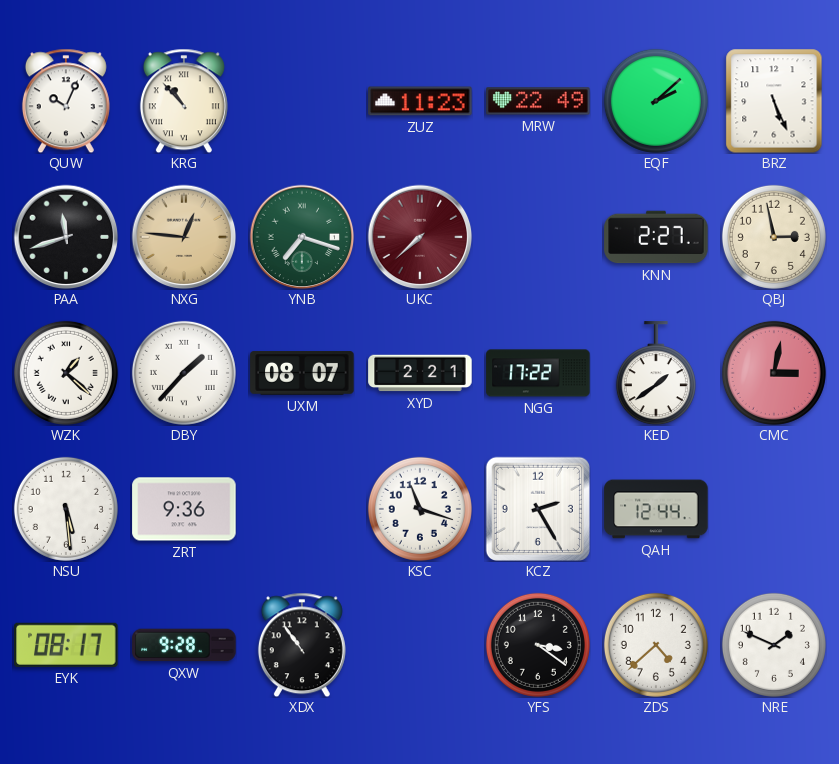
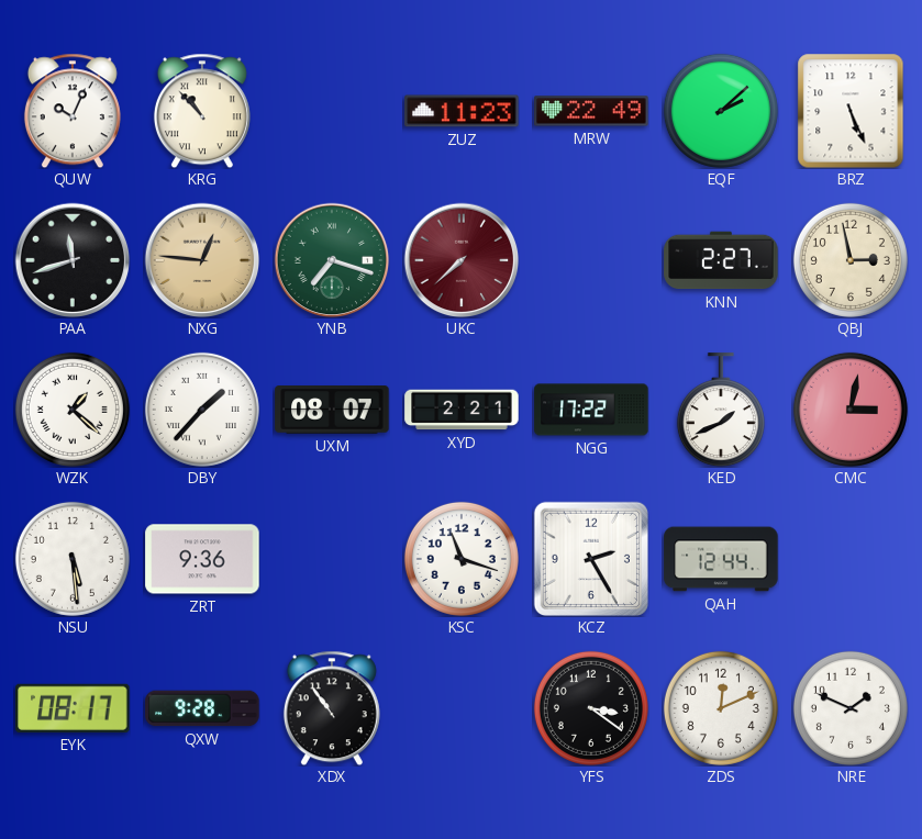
KED: 1:39 -> 1:41 (721, 410)
ZDS: 4:38 -> 12:11 (721, 708)
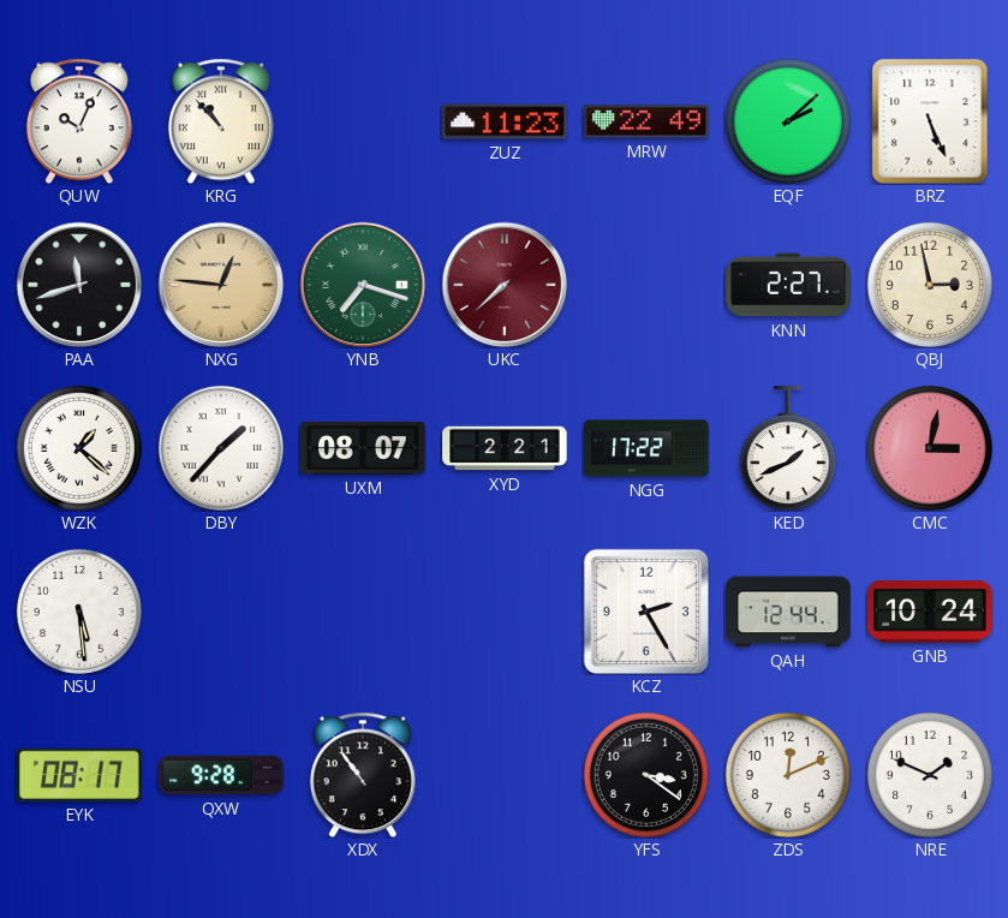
ZRT: 9:36 -> none (202, 559)
KSC: 11:18 -> none (462, 559)
GNB: none -> 10:24 (930, 612)
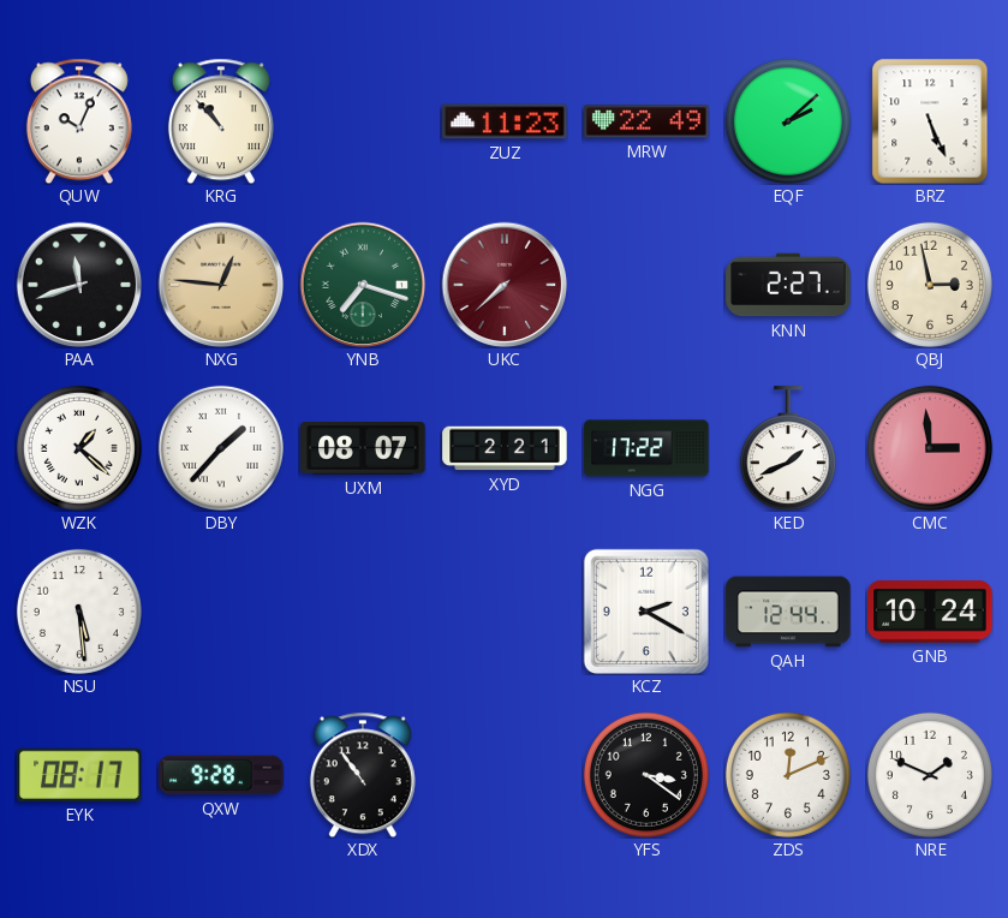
CMC: 3:02 -> 2:59 (930, 448)
KCZ: 2:25 -> 2:20 (646, 612)
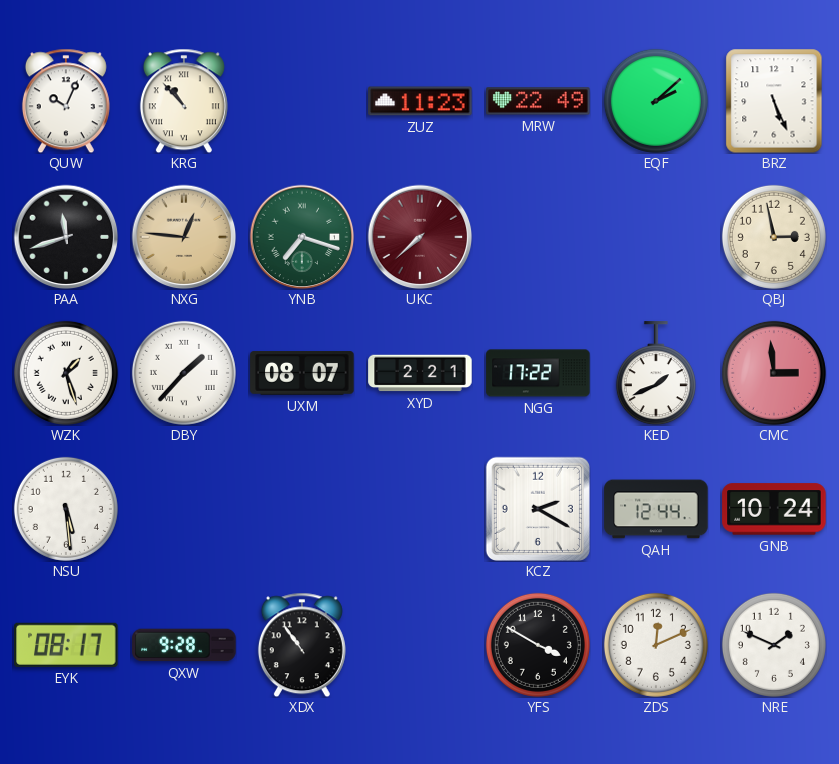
KNN: 2:27 -> none (788, 285)
WZK: 1:22 -> 1:27 (66, 373)
YFS: 3:21 -> 3:50 (538, 645)
